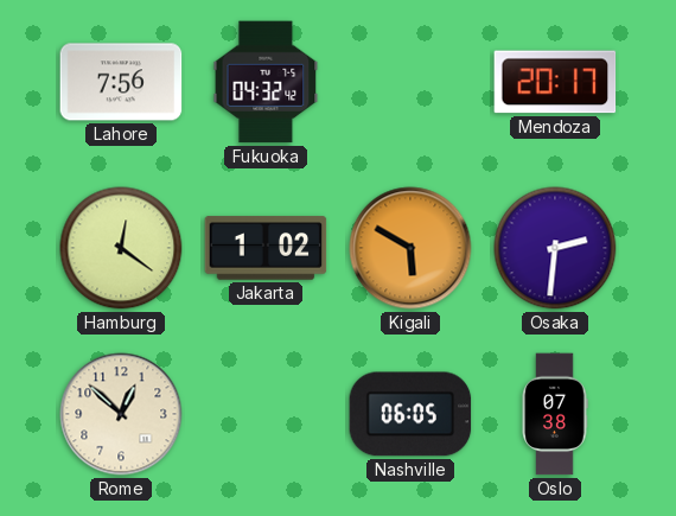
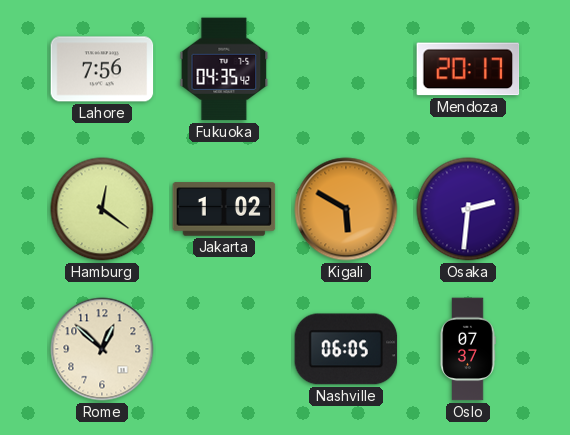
Fukuoka: 04:32 -> 04:35 (224, 69)
Oslo: 07:38 -> 07:37 (468, 349)
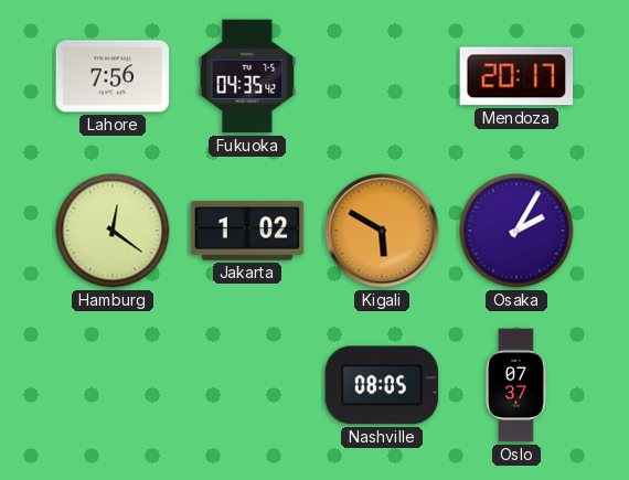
Osaka: 2:31 -> 2:05 (516, 231)
Rome: 12:52 -> none (102, 349)
Nashville: 06:05 -> 08:05 (382, 385)
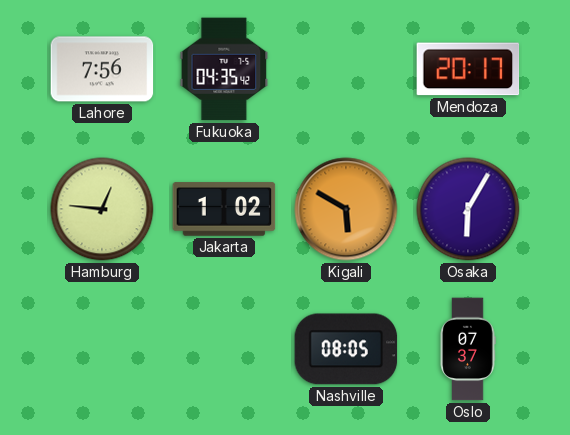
Hamburg: 12:21 -> 12:46 (102, 209)
Osaka: 2:05 -> 6:05 (468, 209)
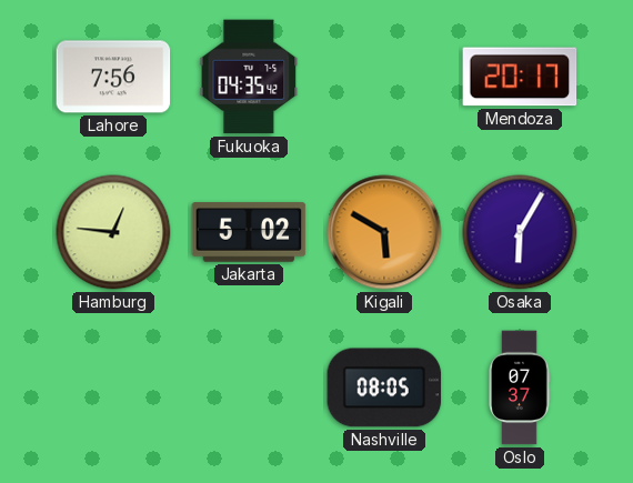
Jakarta: 1:02 -> 5:02 (249, 232)
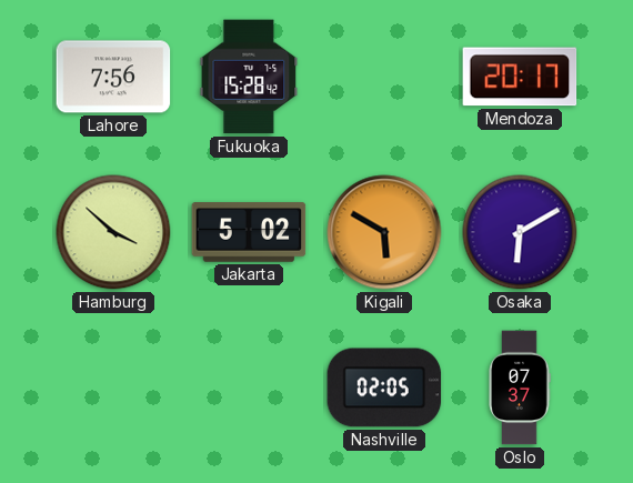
Fukuoka: 04:35 -> 15:28 (249, 77)
Hamburg: 12:46 -> 3:52 (113, 232)
Osaka: 6:05 -> 6:10 (520, 232)
Nashville: 08:05 -> 02:05 (384, 388)
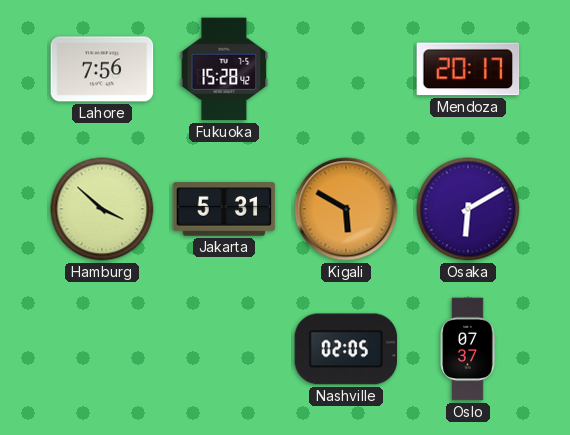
Jakarta: 5:02 -> 5:31 (224, 209)
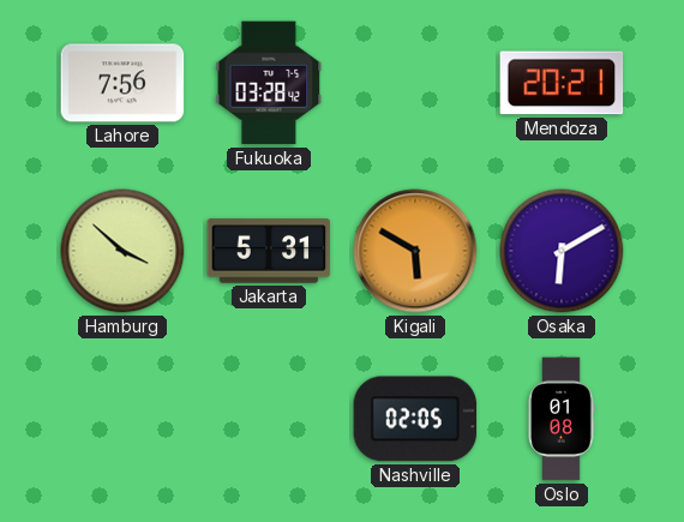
Fukuoka: 15:28 -> 03:28 (269, 83)
Mendoza: 20:17 -> 20:21 (562, 83)
Oslo: 07:37 -> 01:08 (562, 419)
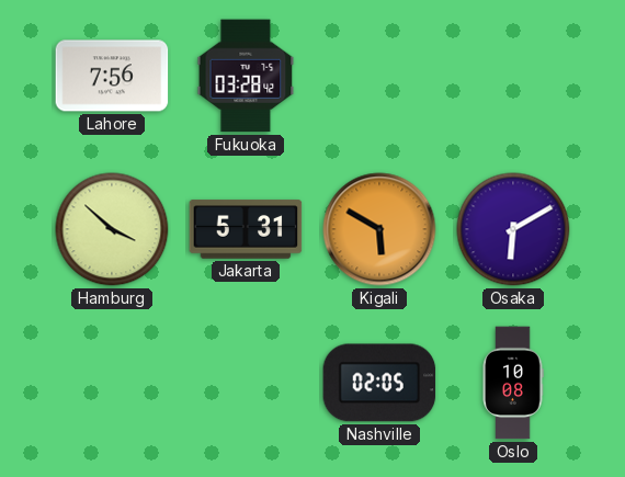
Mendoza: 20:21 -> none (562, 83)
Oslo: 01:08 -> 10:08 (513, 383)
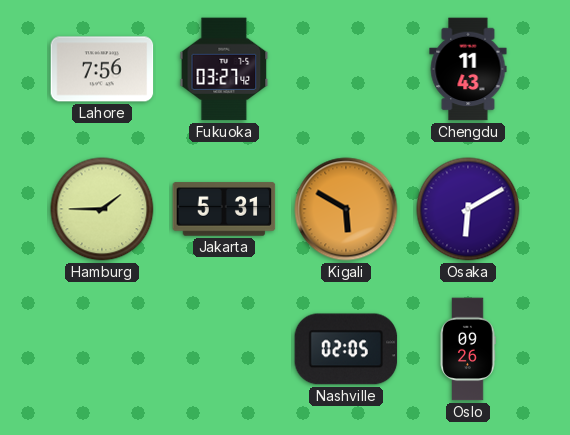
Fukuoka: 03:28 -> 03:27 (224, 69)
Chengdu: none -> 11:43 (468, 69)
Hamburg: 3:52 -> 1:45 (102, 209)
Oslo: 10:08 -> 09:26 (468, 349)
